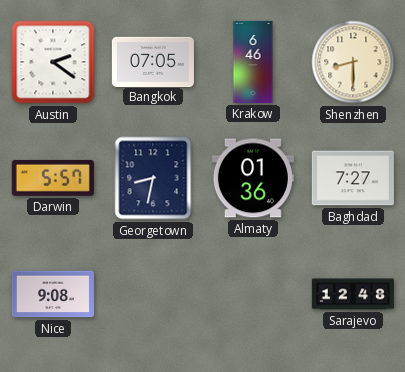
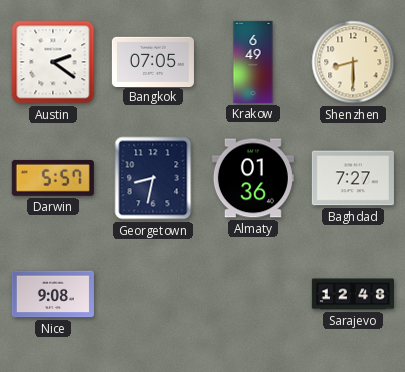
Krakow: 6:46 -> 6:49 (253, 62)
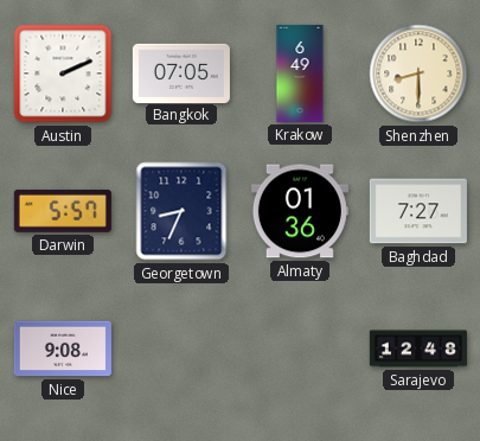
Austin: 2:21 -> 2:11 (63, 73)
Georgetown: 8:32 -> 8:34 (181, 211)
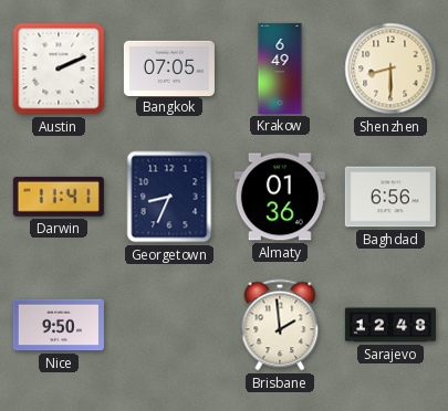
Darwin: 5:57 -> 11:41 (59, 197)
Baghdad: 7:27 -> 6:56 (390, 197)
Nice: 9:08 -> 9:50 (59, 325)
Brisbane: none -> 1:59 (280, 325)
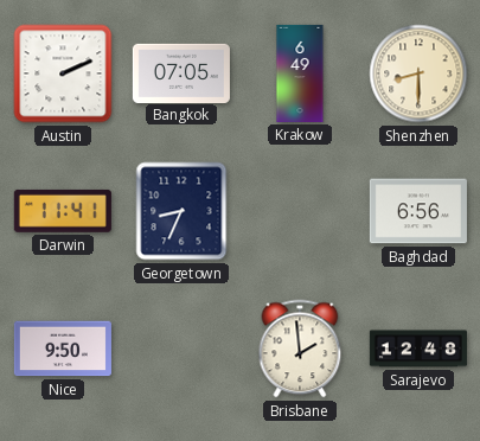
Almaty: 01:36 -> none (280, 197)
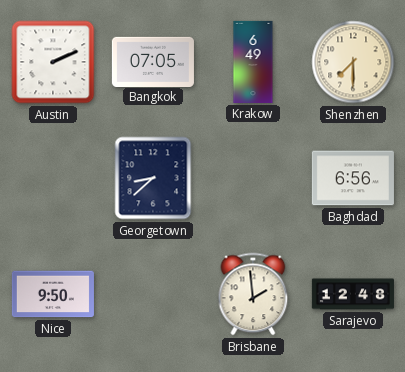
Shenzhen: 8:30 -> 7:30 (353, 62)
Darwin: 11:41 -> none (63, 211)
Georgetown: 8:34 -> 8:38 (153, 178)
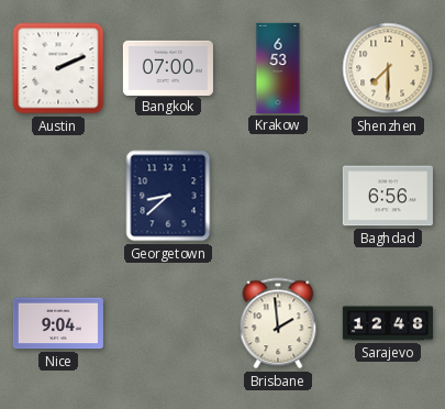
Bangkok: 07:05 -> 07:00 (168, 67)
Krakow: 6:49 -> 6:53 (278, 68)
Nice: 9:50 -> 9:04 (58, 323)
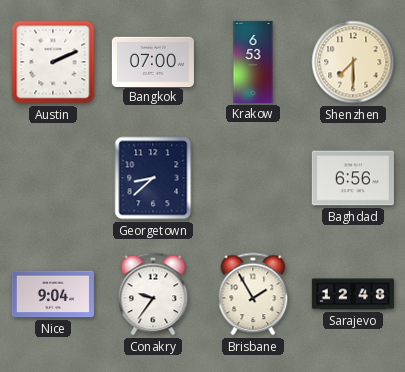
Conakry: none -> 9:36 (153, 294)
Brisbane: 1:59 -> 1:55 (253, 294)
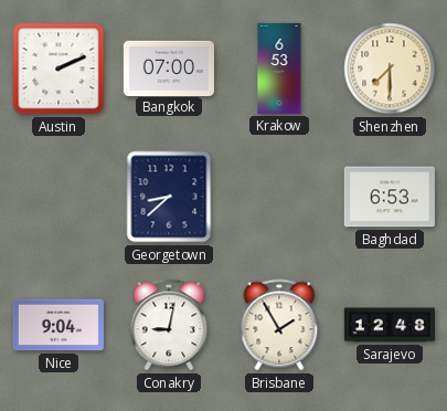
Baghdad: 6:56 -> 6:53 (390, 197)
Conakry: 9:36 -> 9:02 (169, 325)
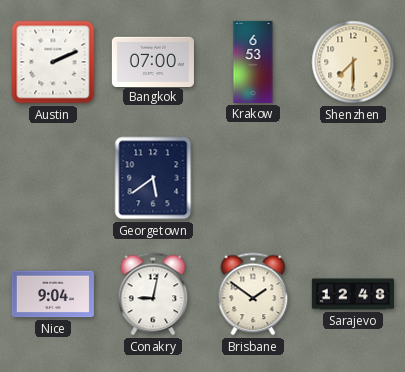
Georgetown: 8:38 -> 5:39 (153, 178)
Baghdad: 6:53 -> none (390, 197)
Brisbane: 1:55 -> 1:51 (253, 294)
